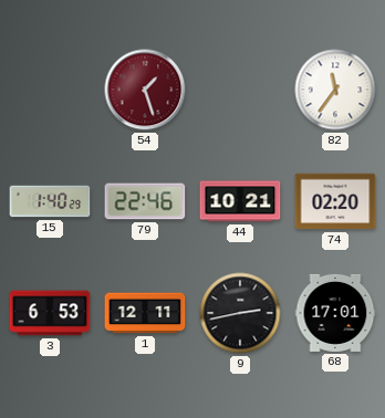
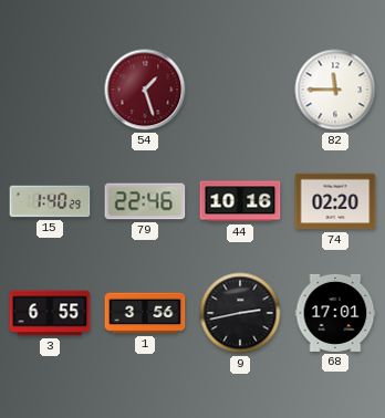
82: 11:36 -> 11:45 (335, 90)
44: 10:21 -> 10:16 (240, 201)
3: 6:53 -> 6:55 (50, 313)
1: 12:11 -> 3:56 (145, 313)
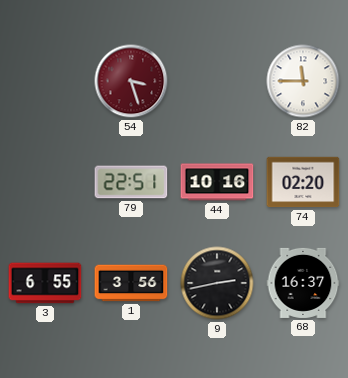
54: 1:27 -> 3:27 (131, 81)
15: 1:40 -> none (50, 201)
79: 22:46 -> 22:51 (131, 182)
68: 17:01 -> 16:37 (303, 283)
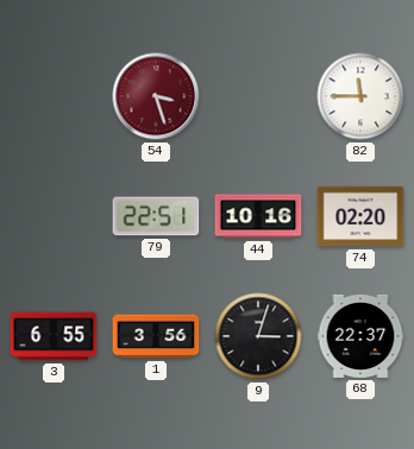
9: 2:43 -> 3:03 (258, 336)
68: 16:37 -> 22:37 (360, 336)
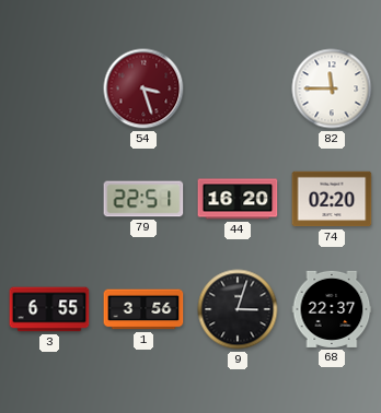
44: 10:16 -> 16:20 (238, 199)
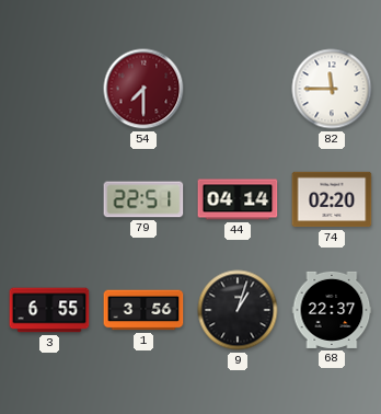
54: 3:27 -> 7:30 (143, 89)
44: 16:20 -> 04:14 (238, 199)
9: 3:03 -> 1:03 (238, 310)
